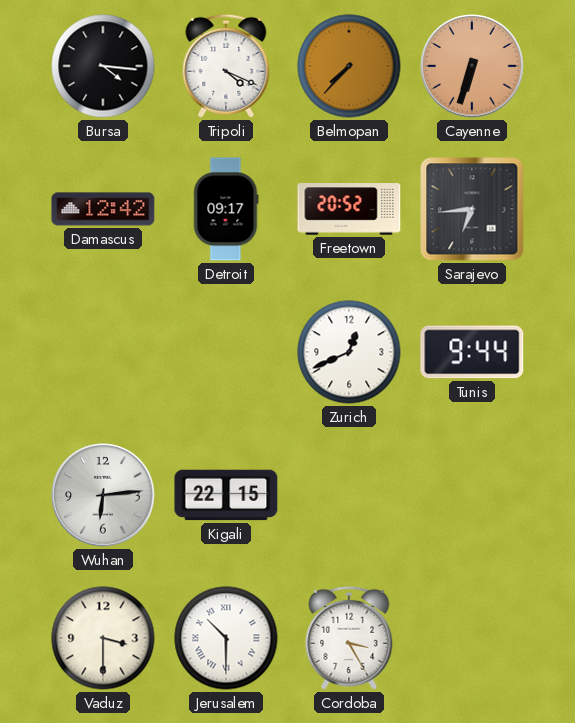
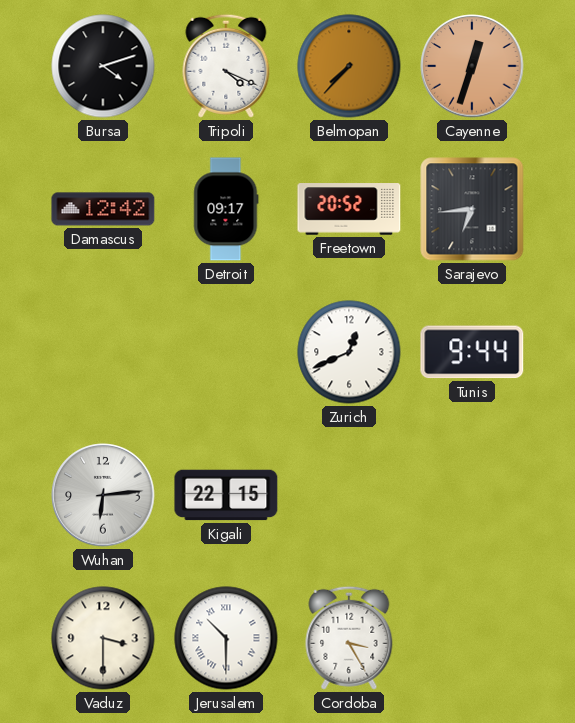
Bursa: 4:16 -> 4:12 (103, 66)
Cayenne: 6:33 -> 12:33 (472, 66)
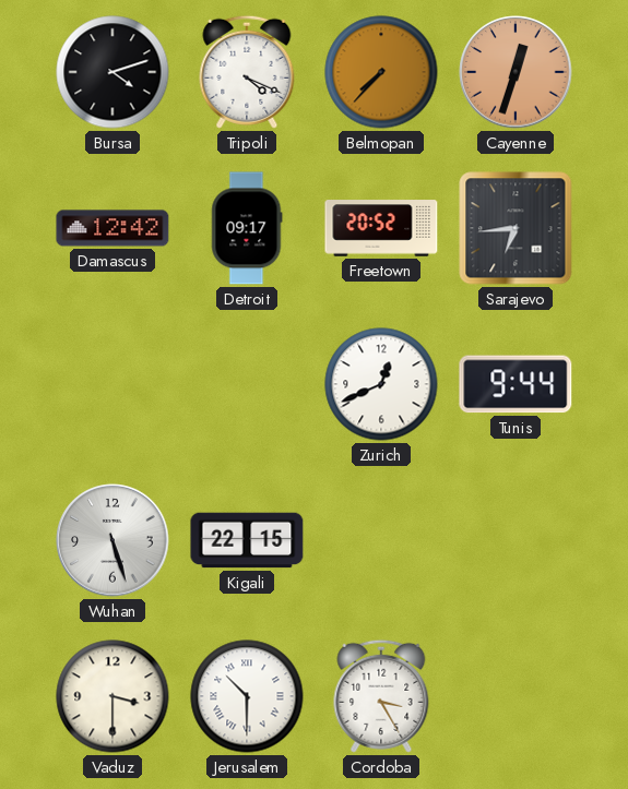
Wuhan: 6:14 -> 5:27 (112, 540)
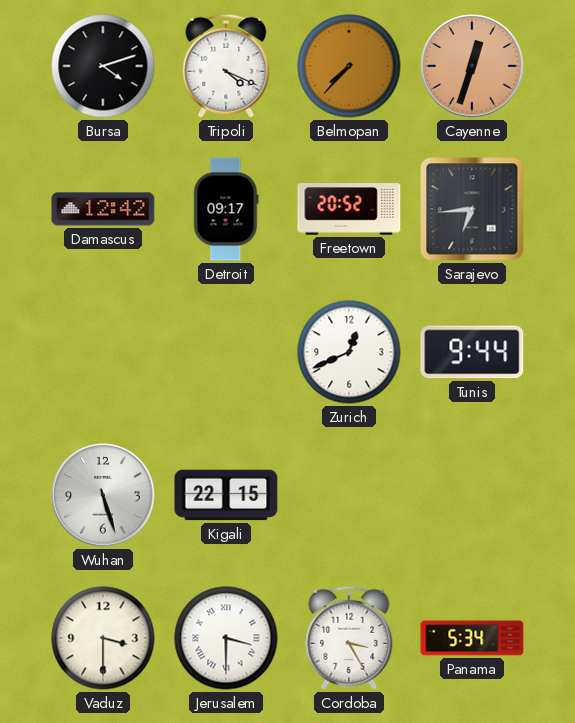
Jerusalem: 10:30 -> 3:30 (226, 638)
Panama: none -> 5:34 (472, 638)
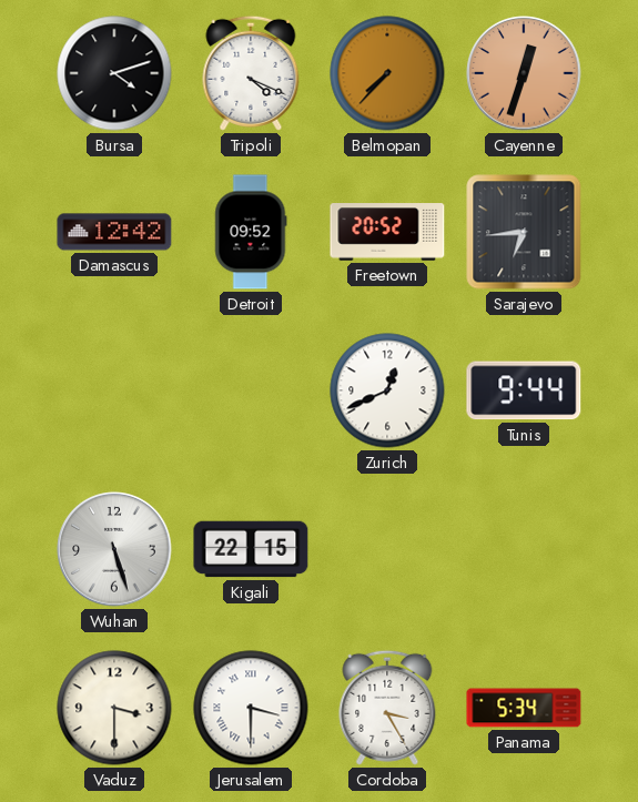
Detroit: 09:17 -> 09:52 (251, 232)
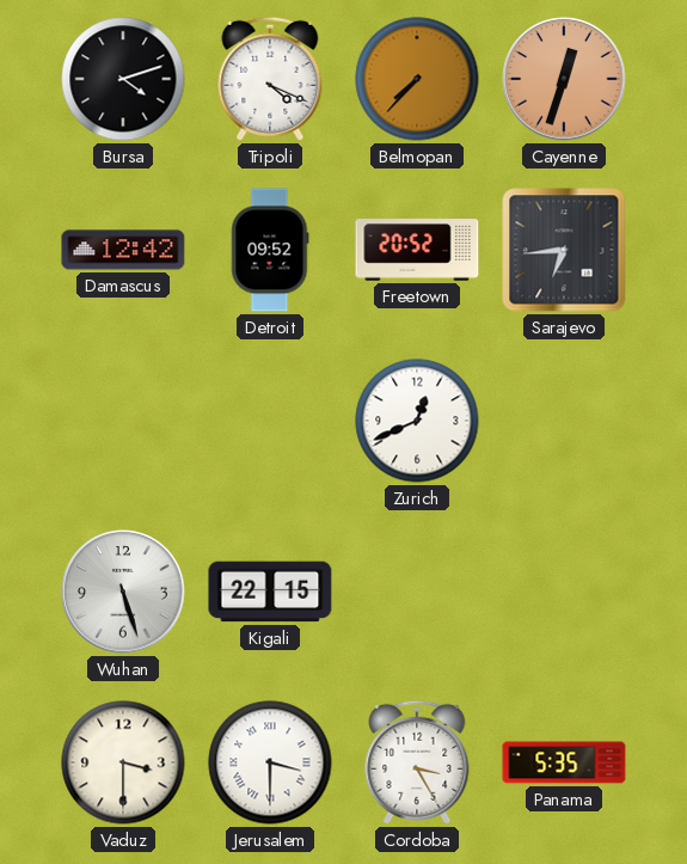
Tunis: 9:44 -> none (524, 390)
Panama: 5:34 -> 5:35 (564, 762)
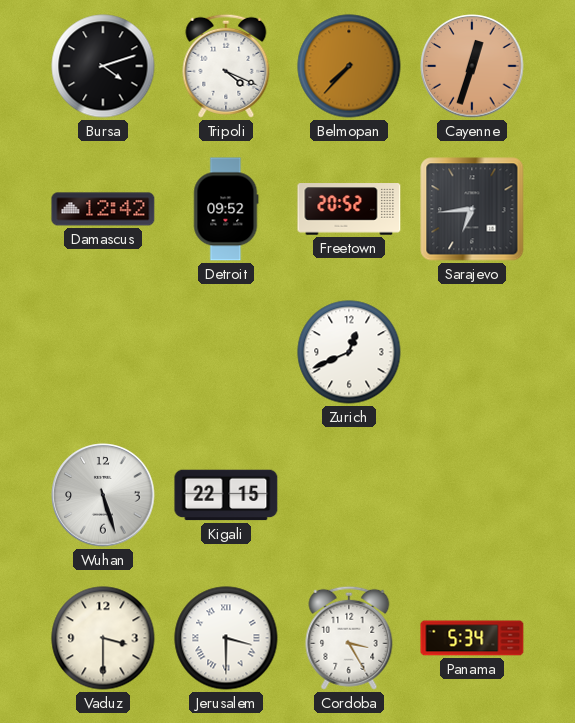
Panama: 5:35 -> 5:34 (472, 638)
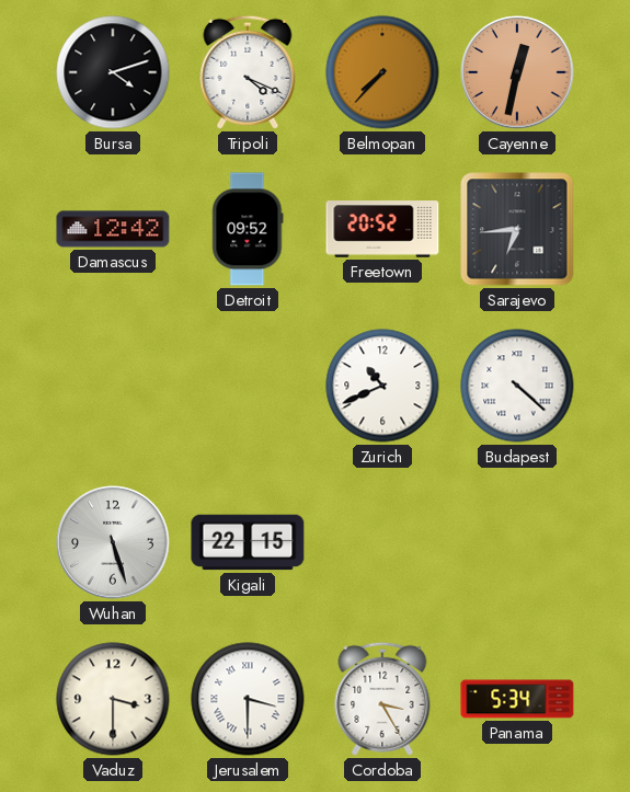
Cayenne: 12:33 -> 12:32 (517, 72)
Zurich: 12:41 -> 10:41 (382, 386)
Budapest: none -> 4:22 (517, 386)
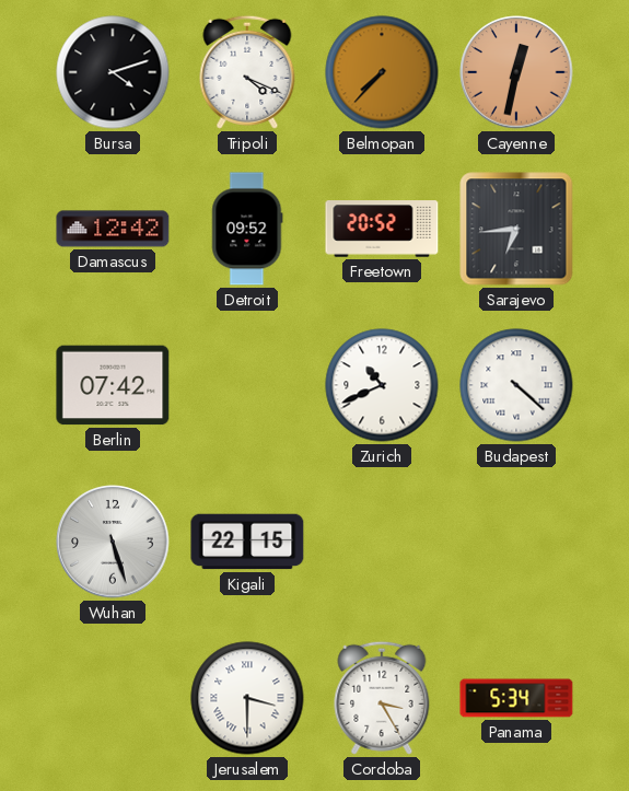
Berlin: none -> 07:42 (113, 385)
Vaduz: 3:30 -> none (113, 699)
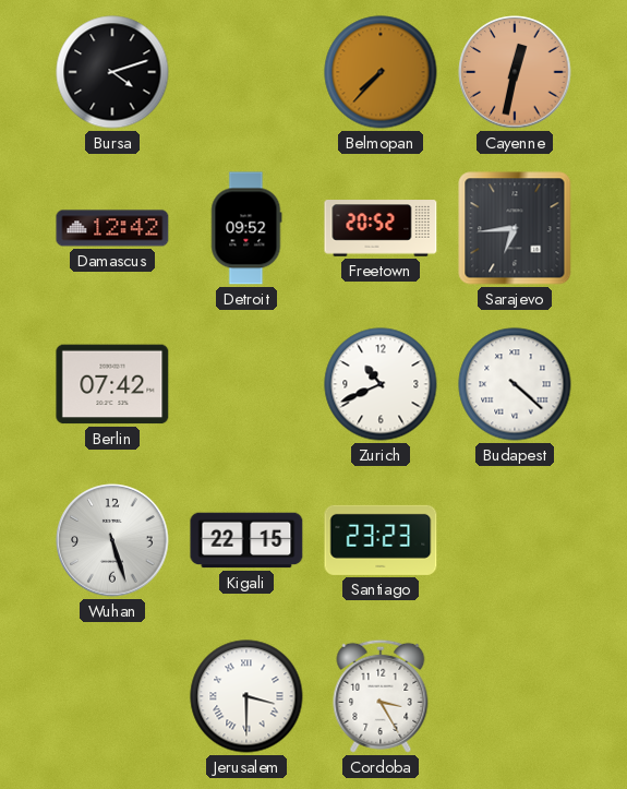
Tripoli: 4:19 -> none (247, 72)
Santiago: none -> 23:23 (381, 540)
Panama: 5:34 -> none (516, 698)
